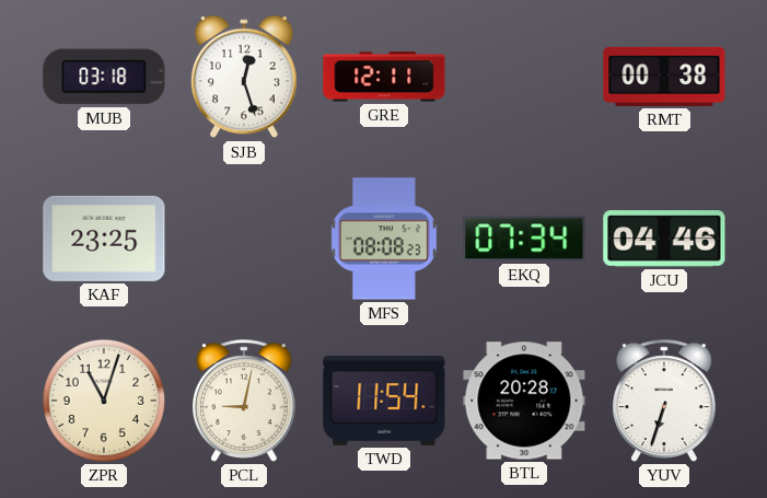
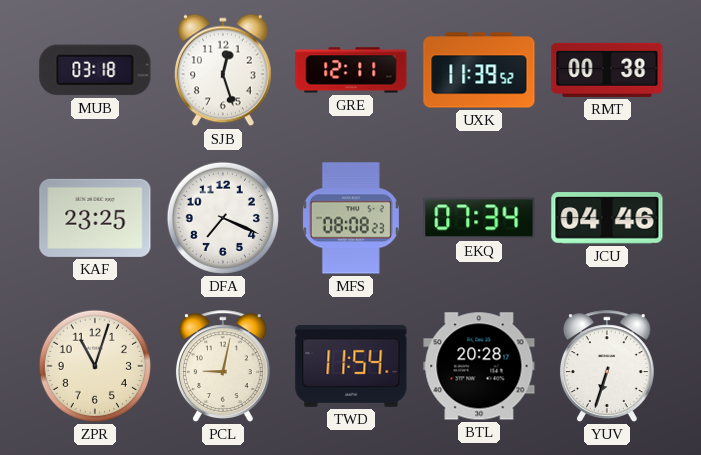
UXK: none -> 11:39 (479, 70)
DFA: none -> 7:19 (223, 218)
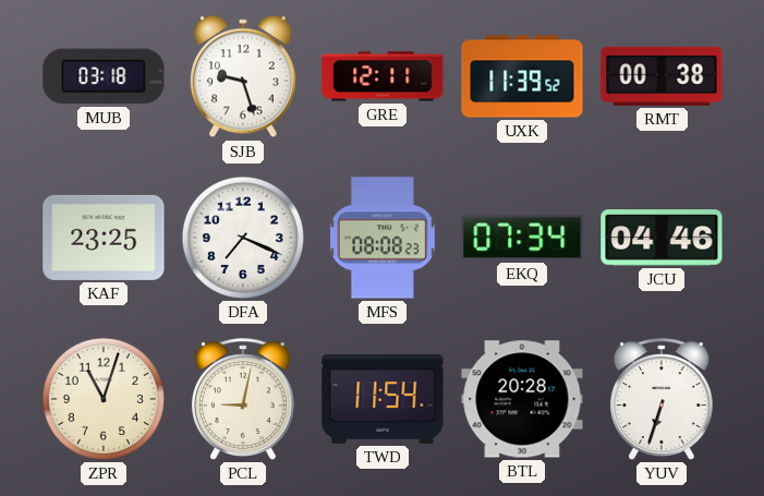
SJB: 12:27 -> 9:27 (243, 76)
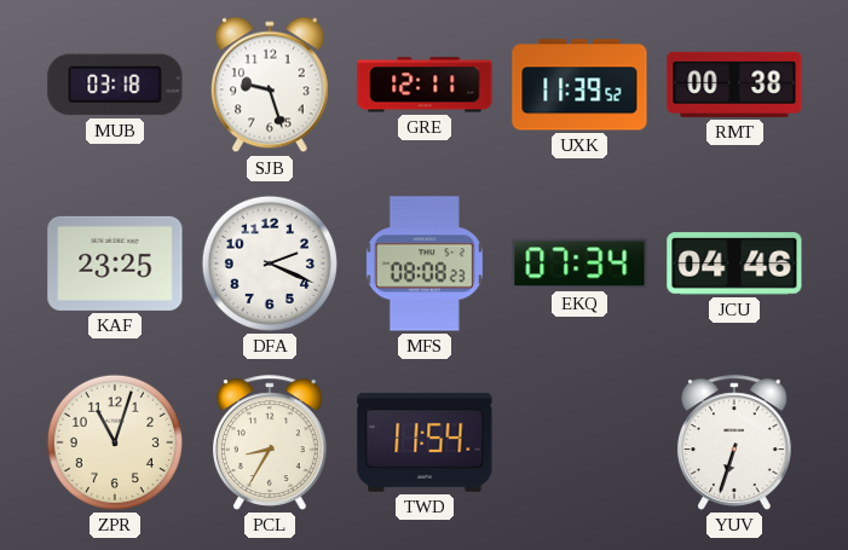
DFA: 7:19 -> 2:19 (270, 264)
PCL: 9:02 -> 8:35 (270, 442)
BTL: 20:28 -> none (522, 399)
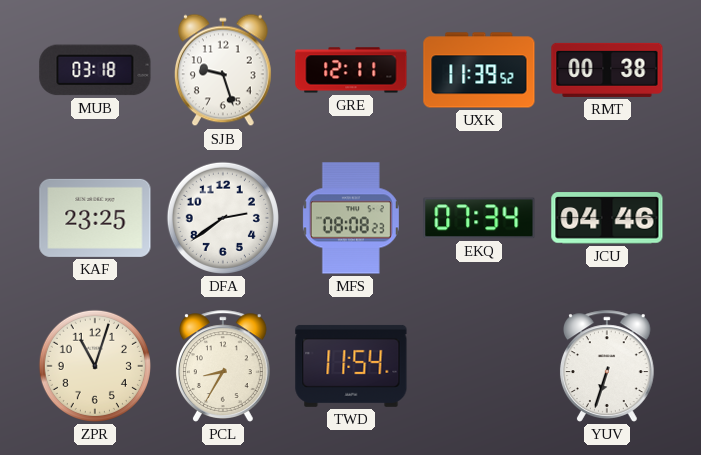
DFA: 2:19 -> 2:39 (223, 218)
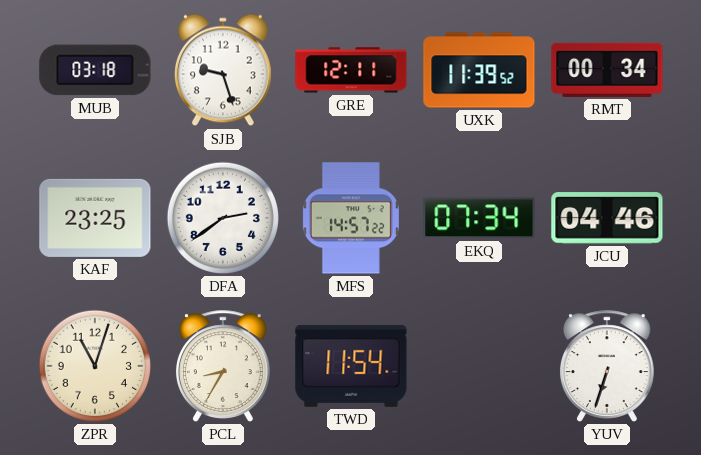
RMT: 00:38 -> 00:34 (607, 70)
MFS: 08:08 -> 14:57 (351, 218)
